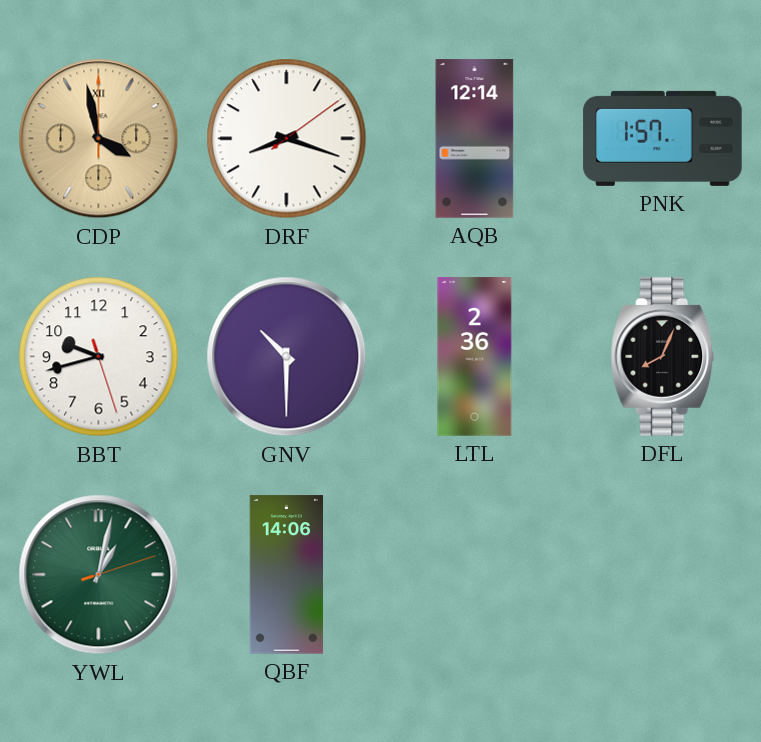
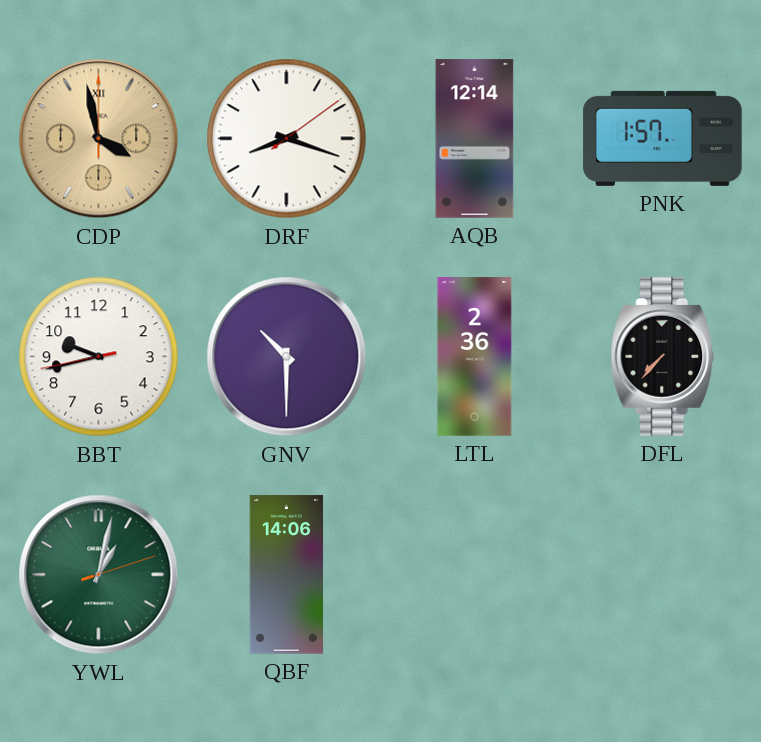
BBT: 9:42:27 -> 9:42:43 (99, 357)
DFL: 8:04 -> 7:37 (663, 357)
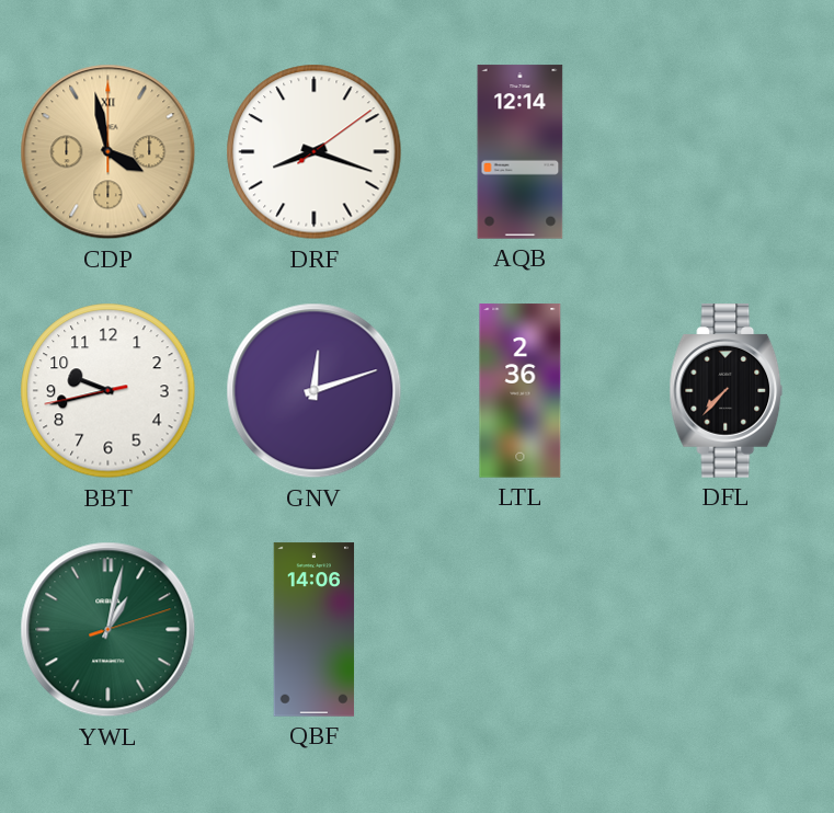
PNK: 1:57 -> none (663, 138)
GNV: 10:30 -> 12:12 (315, 391)
